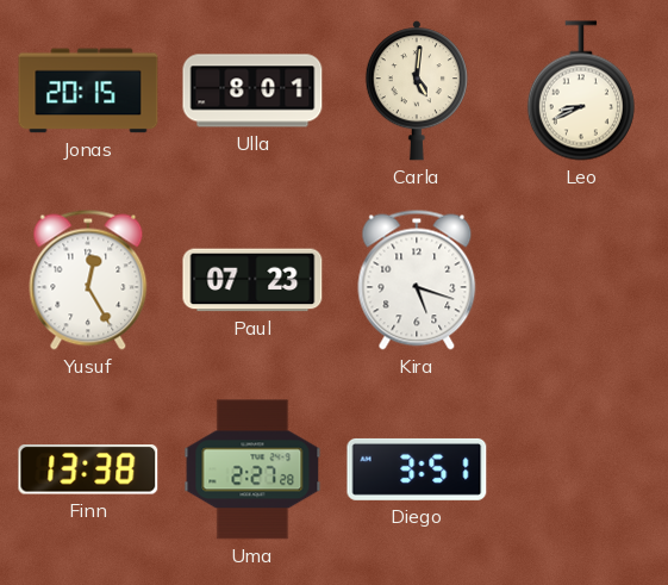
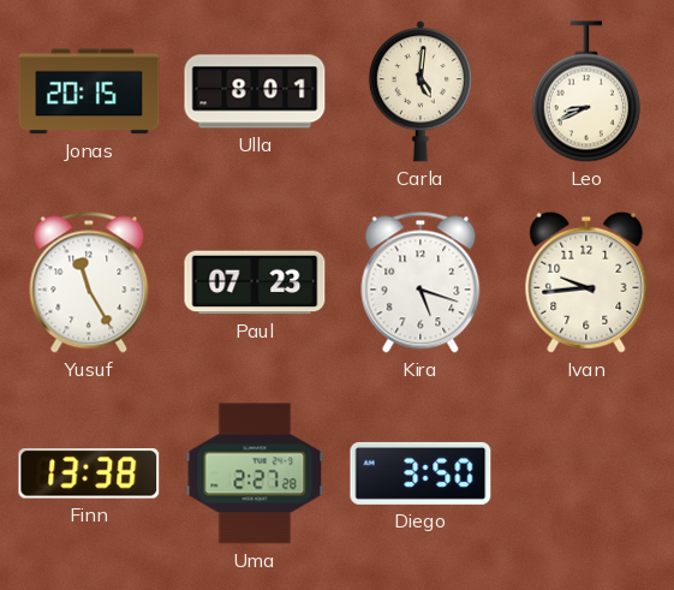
Yusuf: 12:25 -> 11:25 (89, 282)
Ivan: none -> 9:44 (586, 282)
Diego: 3:51 -> 3:50 (420, 473)
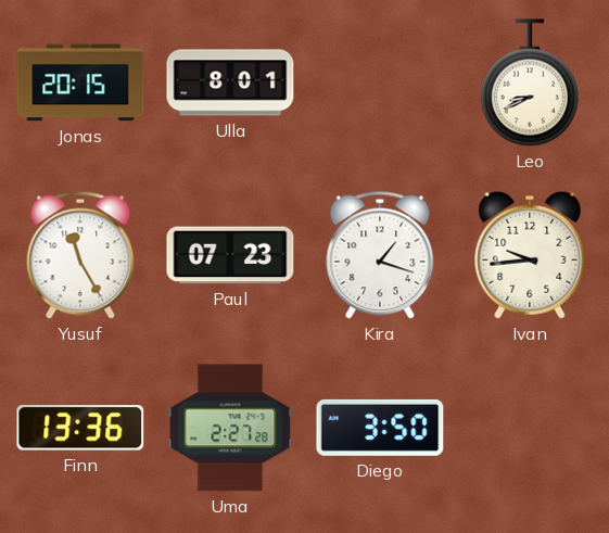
Carla: 5:01 -> none (420, 91)
Kira: 5:18 -> 1:18 (380, 255)
Finn: 13:38 -> 13:36 (80, 428)
